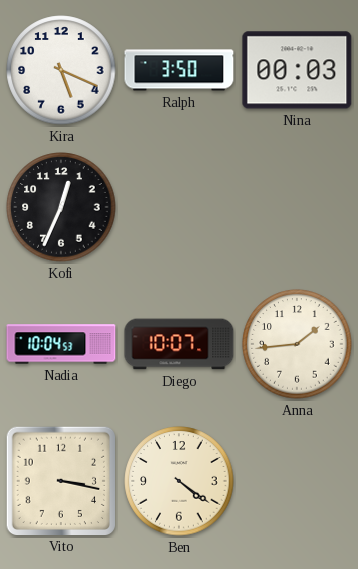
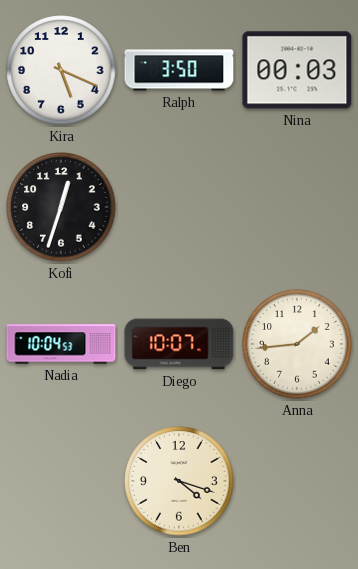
Kofi: 12:34 -> 12:33 (61, 207)
Vito: 3:17 -> none (60, 480)
Ben: 4:21 -> 4:18 (179, 481)
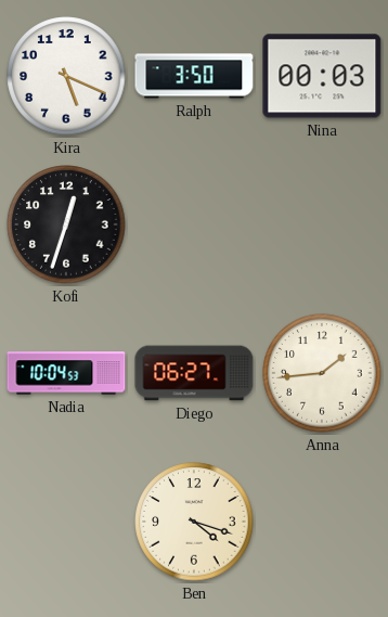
Diego: 10:07 -> 06:27 (194, 373)
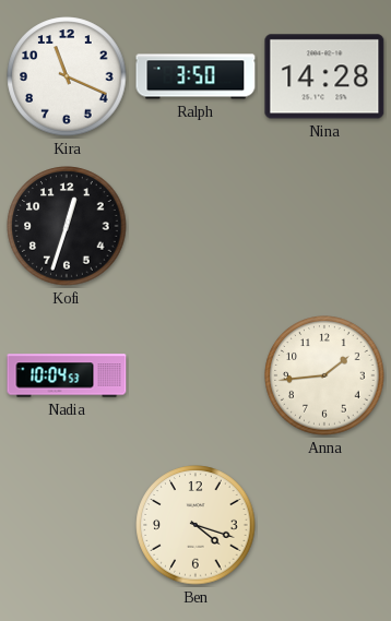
Kira: 5:19 -> 11:19 (67, 76)
Nina: 00:03 -> 14:28 (324, 76)
Diego: 06:27 -> none (194, 373)
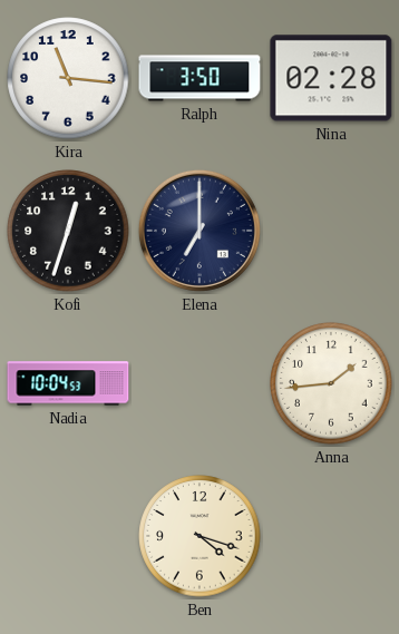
Kira: 11:19 -> 11:16 (68, 78)
Nina: 14:28 -> 02:28 (331, 78)
Elena: none -> 7:00 (199, 231)
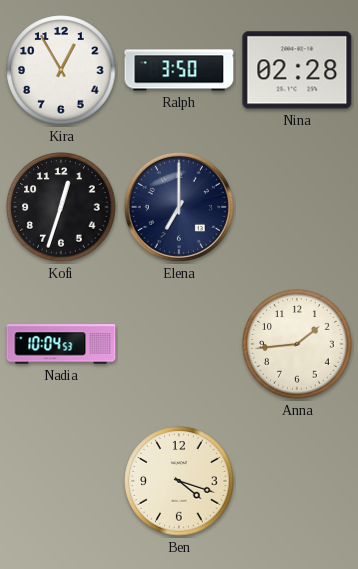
Kira: 11:16 -> 12:55 (61, 70)
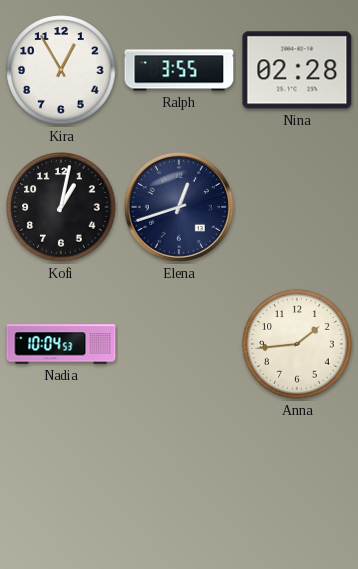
Ralph: 3:50 -> 3:55 (179, 70)
Kofi: 12:33 -> 1:02 (61, 207)
Elena: 7:00 -> 12:42 (179, 207)
Ben: 4:18 -> none (179, 481)
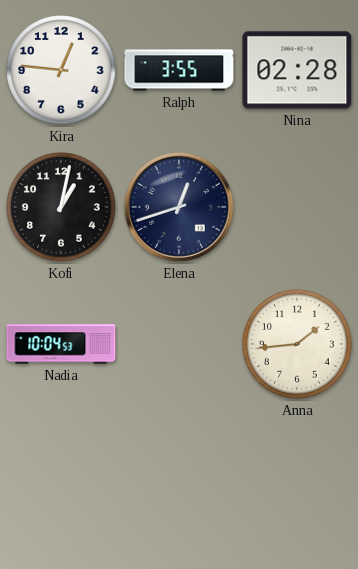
Kira: 12:55 -> 12:46 (61, 70)
